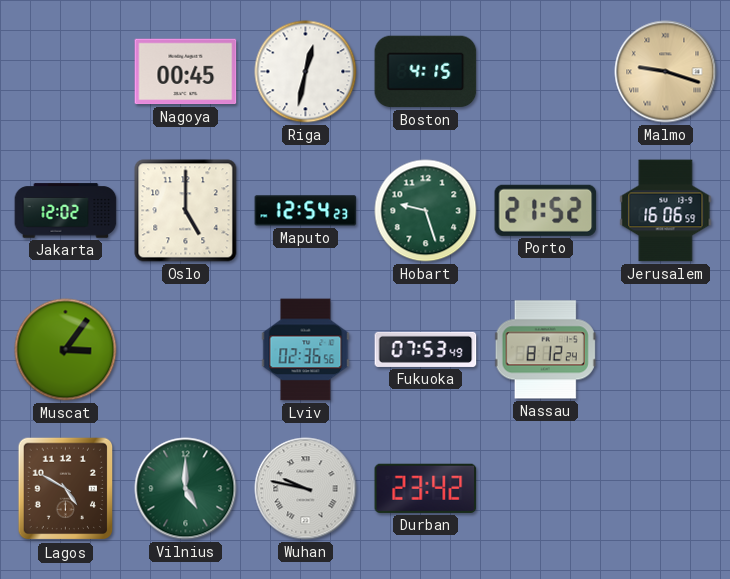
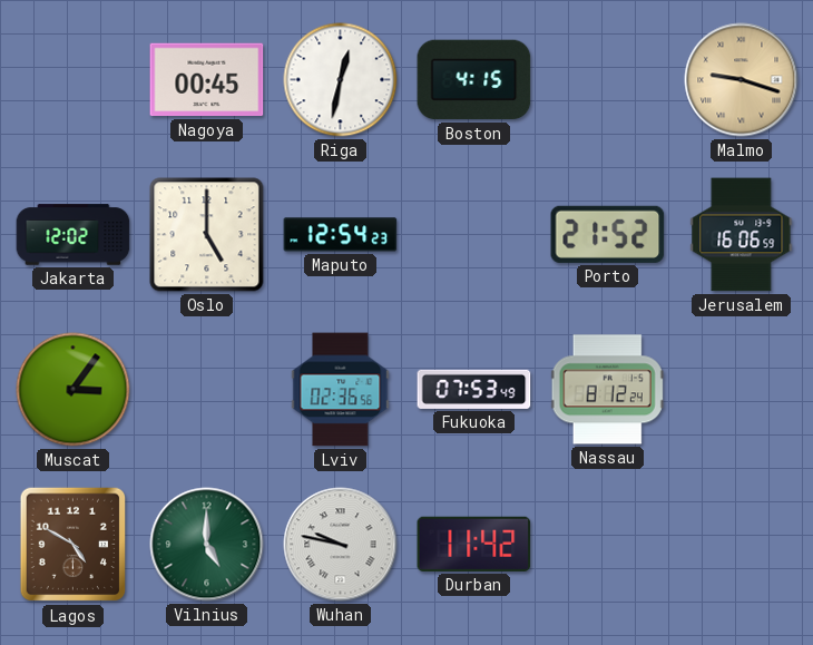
Hobart: 9:27 -> none (426, 211)
Durban: 23:42 -> 11:42 (474, 544)
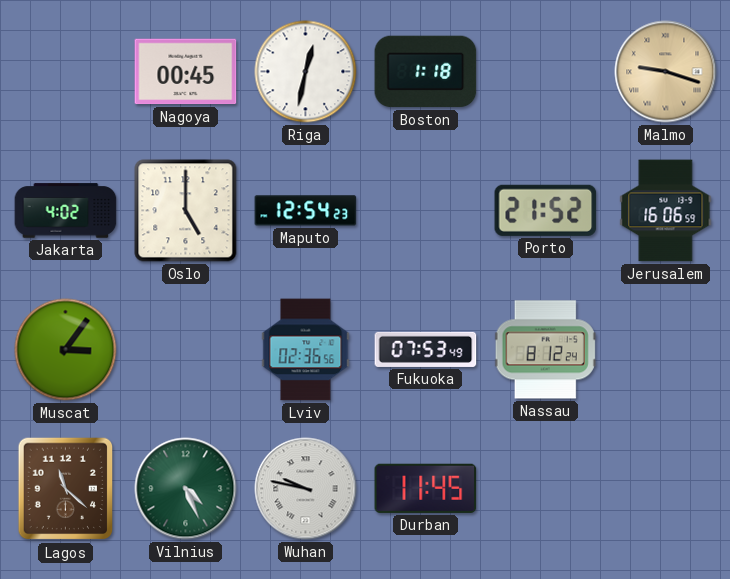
Boston: 4:15 -> 1:18 (426, 72)
Jakarta: 12:02 -> 4:02 (66, 211)
Lagos: 4:50 -> 11:22 (66, 489)
Vilnius: 5:00 -> 4:26 (186, 489)
Durban: 11:42 -> 11:45 (426, 488)
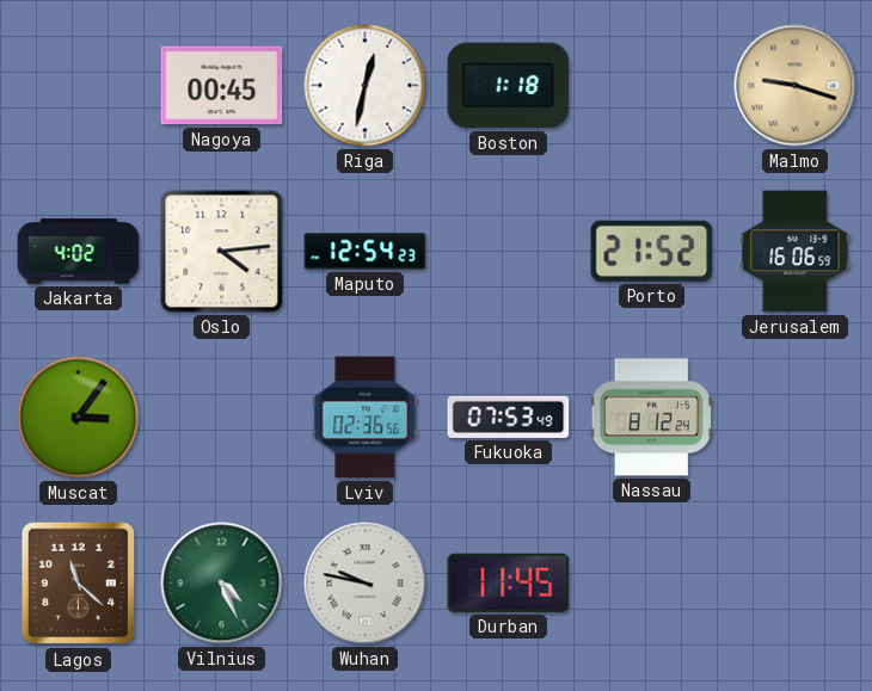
Oslo: 5:00 -> 4:14 (222, 252)
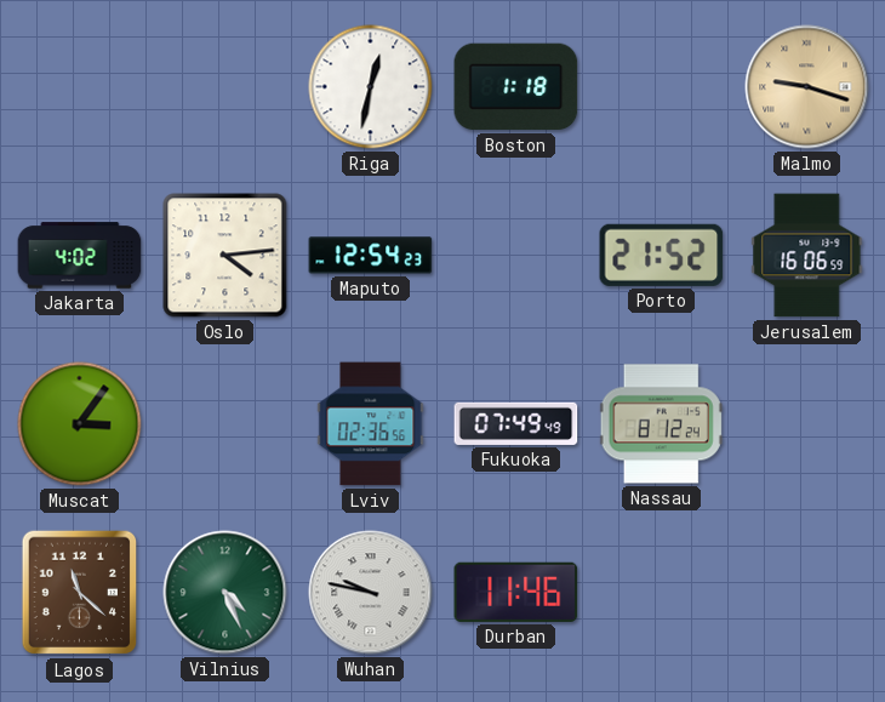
Nagoya: 00:45 -> none (222, 86)
Fukuoka: 07:53 -> 07:49 (516, 423)
Durban: 11:45 -> 11:46 (516, 592)
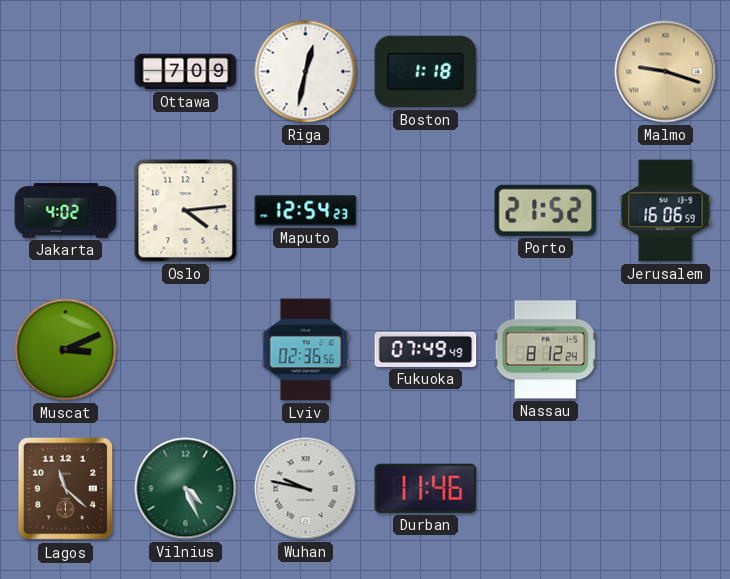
Ottawa: none -> 7:09 (186, 72)
Muscat: 3:06 -> 3:11 (66, 350)
